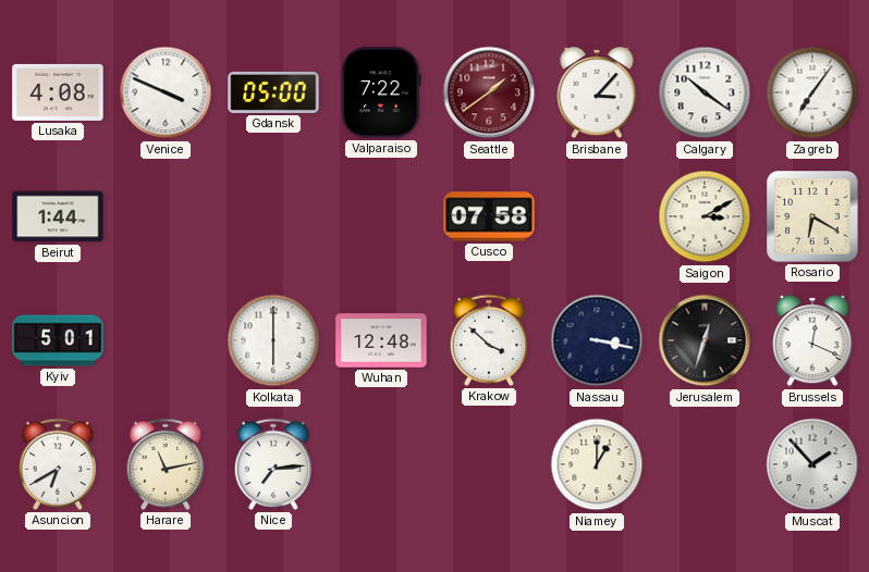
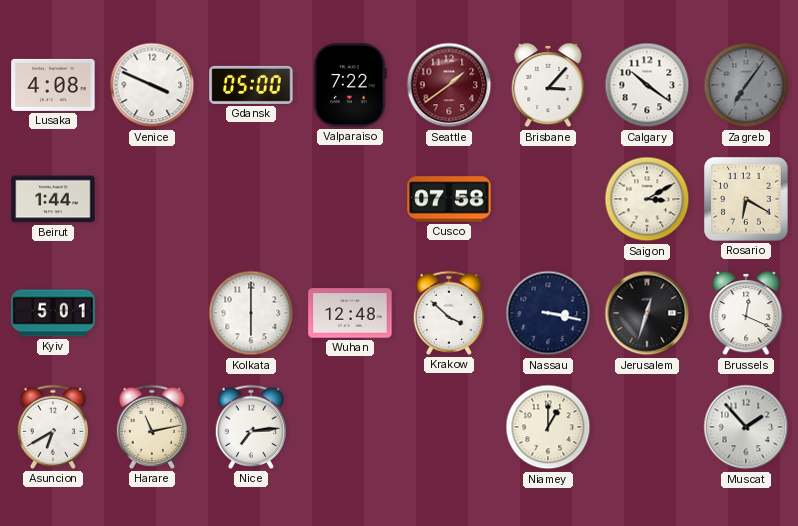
Zagreb dial: white -> grey (746, 85)
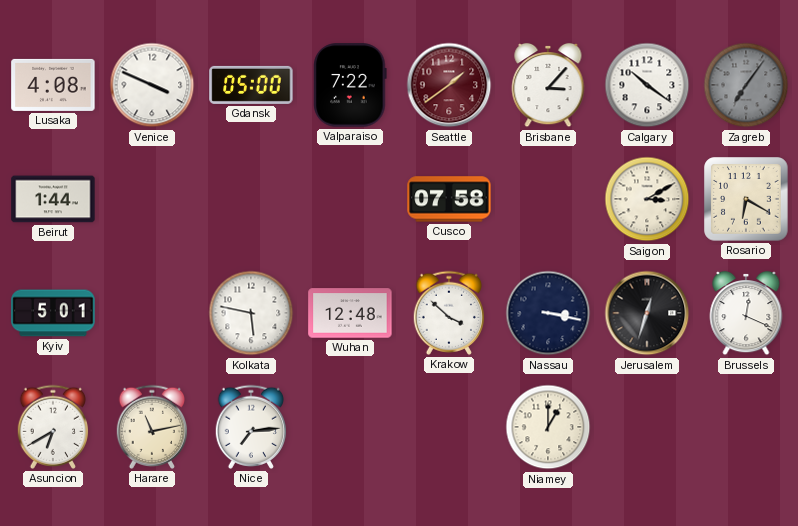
Kolkata: 6:00 -> 5:47 (251, 313)
Muscat: 1:53 -> none (746, 427)
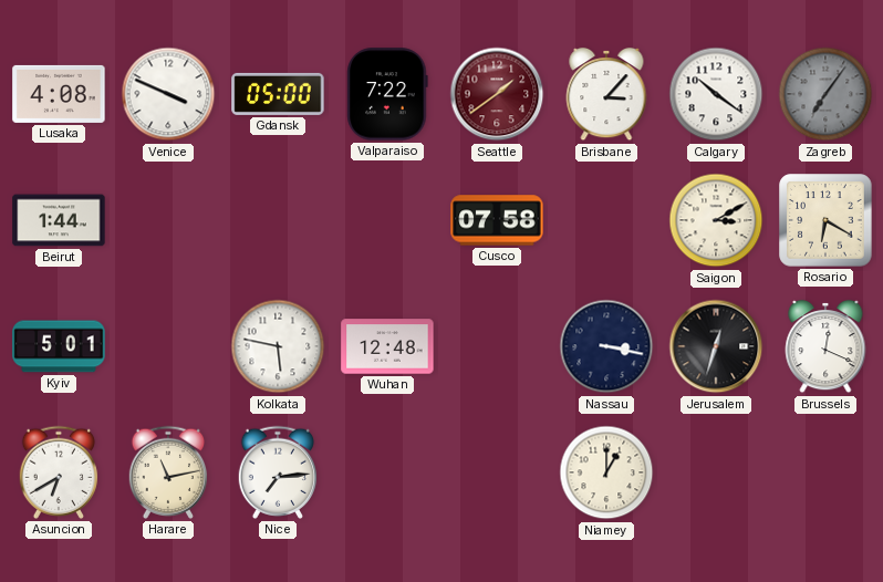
Krakow: 3:52 -> none (449, 313)
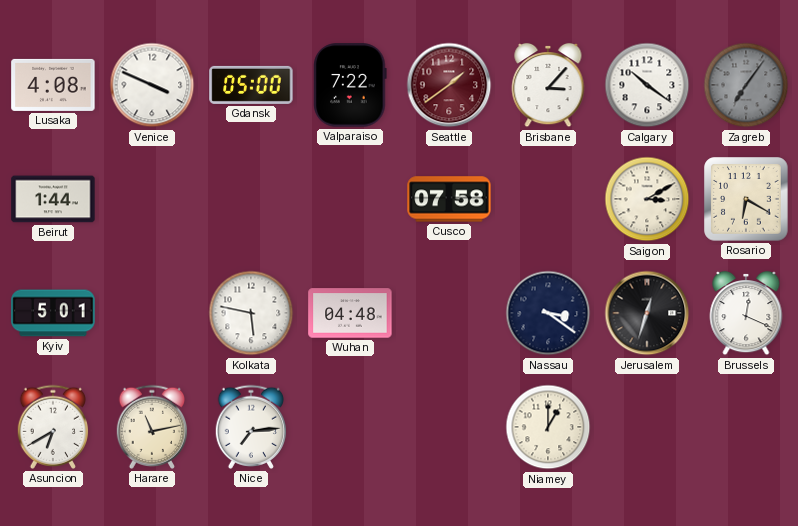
Wuhan: 12:48 -> 04:48 (350, 313)
Nassau: 3:17 -> 3:21 (548, 313)
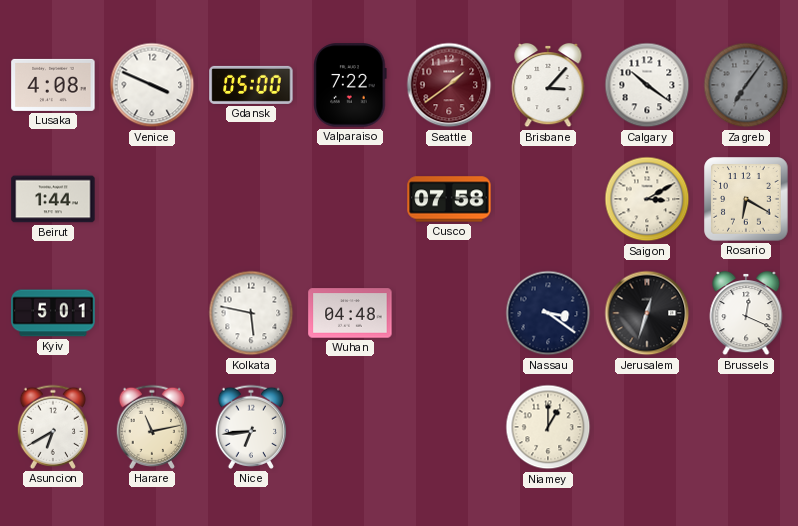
Nice: 7:14 -> 6:44 (251, 427)
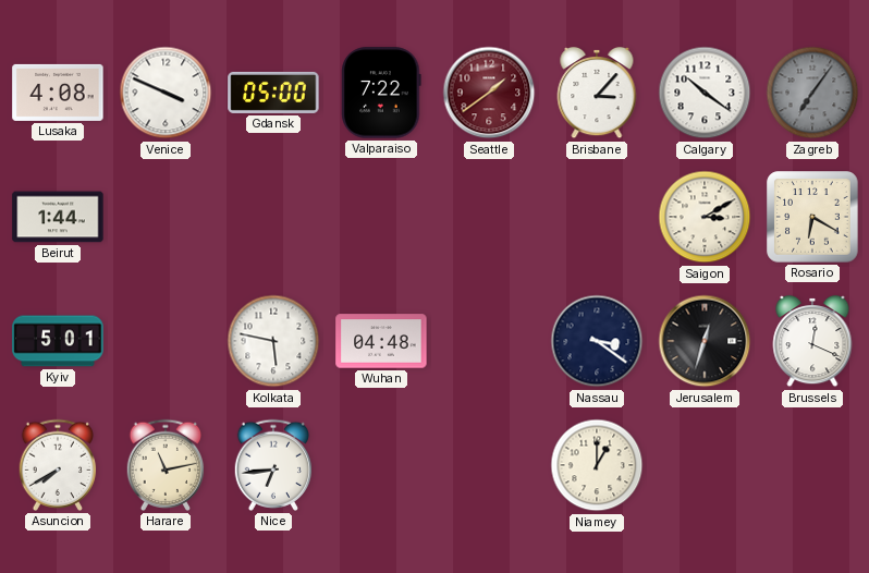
Cusco: 07:58 -> none (449, 199)
Asuncion: 6:40 -> 7:40 (58, 465)
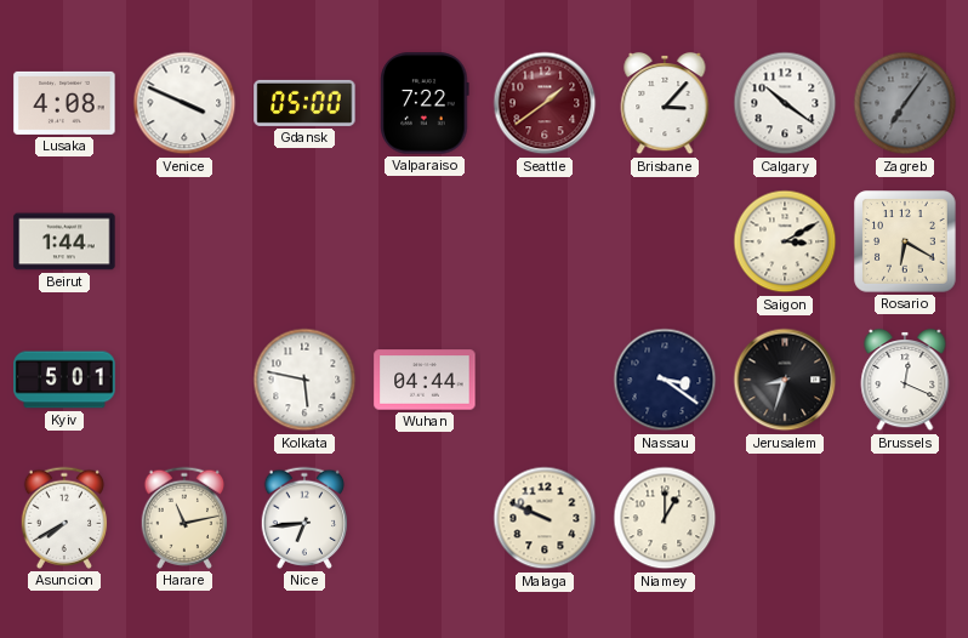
Wuhan: 04:48 -> 04:44 (425, 380)
Jerusalem: 12:33 -> 8:33 (785, 380)
Malaga: none -> 9:49 (545, 518)
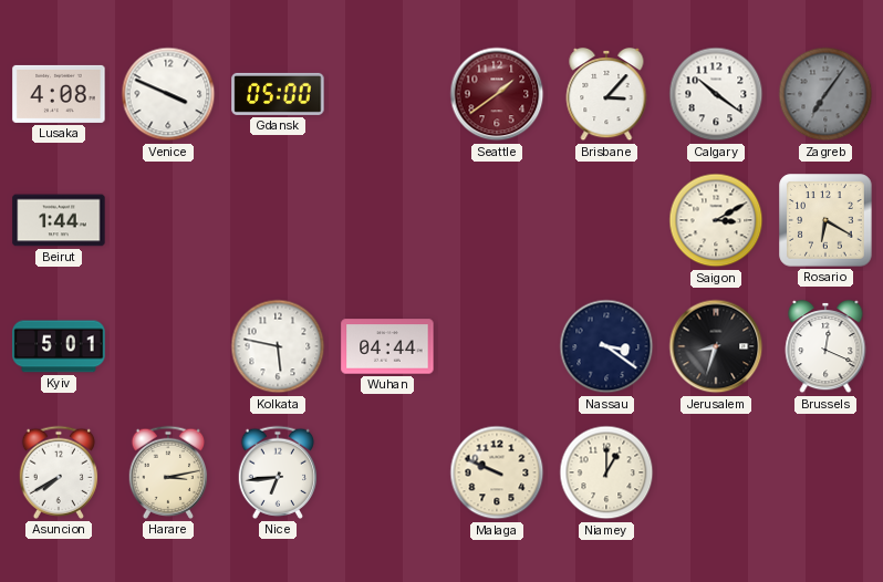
Valparaiso: 7:22 -> none (425, 103)
Harare: 11:13 -> 3:13 (168, 472)
